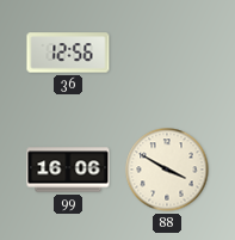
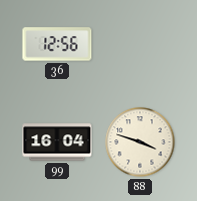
99: 16:06 -> 16:04 (57, 142)
88: 3:50 -> 3:48 (140, 142)
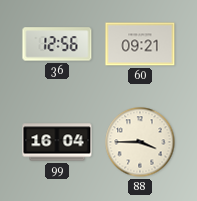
60: none -> 09:21 (140, 44)
88: 3:48 -> 3:45 (140, 142)
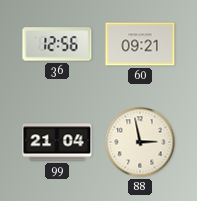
99: 16:04 -> 21:04 (57, 142)
88: 3:45 -> 2:58 (140, 142)
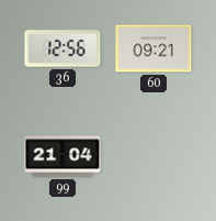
88: 2:58 -> none (140, 142)
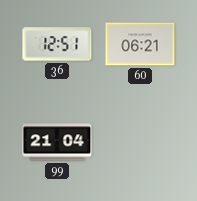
36: 12:56 -> 12:51 (57, 44)
60: 09:21 -> 06:21 (140, 44)
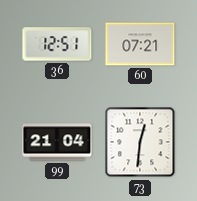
60: 06:21 -> 07:21 (140, 44)
73: none -> 12:31 (140, 142)
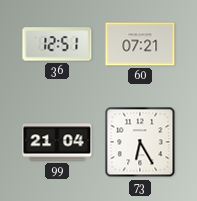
73: 12:31 -> 6:25 (140, 142)
